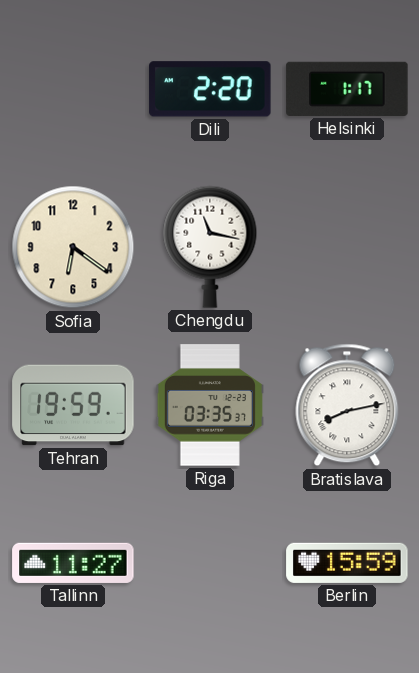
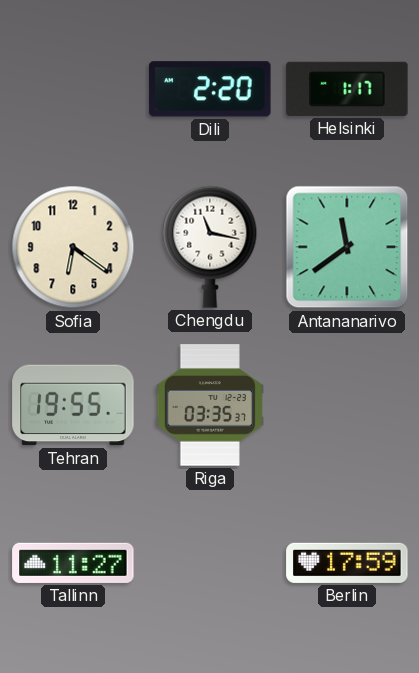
Antananarivo: none -> 11:39 (347, 247)
Tehran: 19:59 -> 19:55 (73, 405)
Bratislava: 8:13 -> none (347, 405)
Berlin: 15:59 -> 17:59 (347, 563)
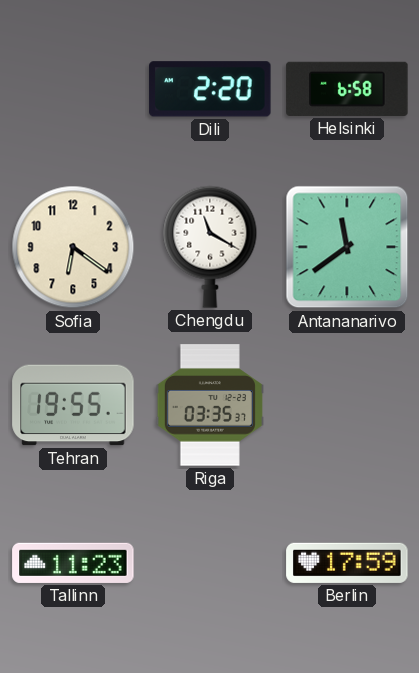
Helsinki: 1:17 -> 6:58 (347, 89)
Chengdu: 11:17 -> 11:20 (210, 247)
Tallinn: 11:27 -> 11:23 (73, 563)
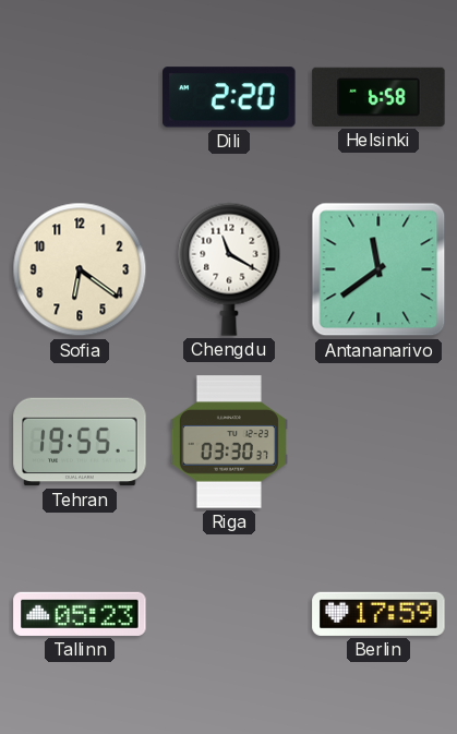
Riga: 03:35 -> 03:30 (229, 442)
Tallinn: 11:23 -> 05:23 (80, 614)
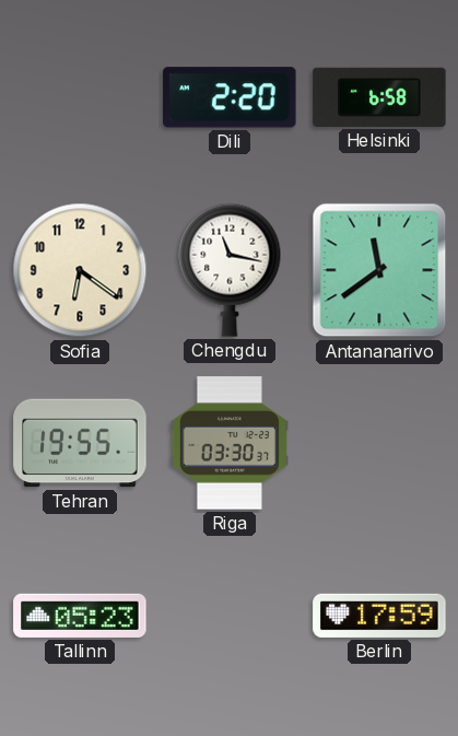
Chengdu: 11:20 -> 11:17 (230, 270)
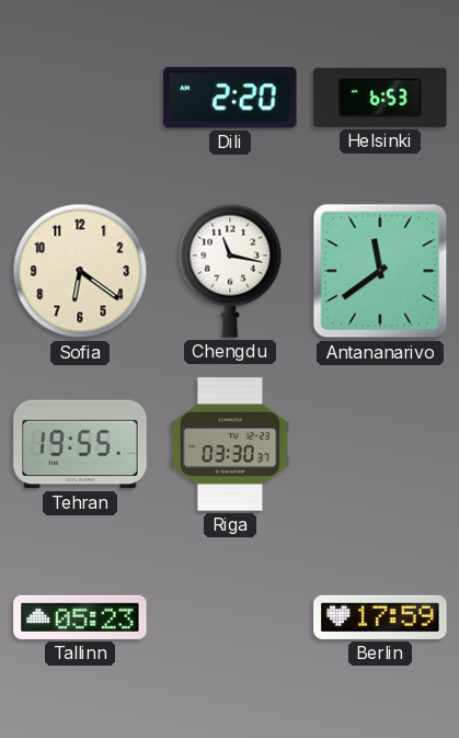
Helsinki: 6:58 -> 6:53 (380, 98)
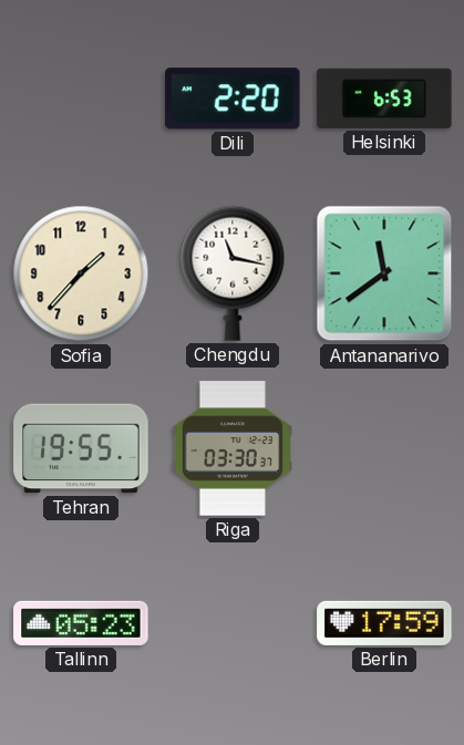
Sofia: 6:21 -> 1:37 (81, 273)
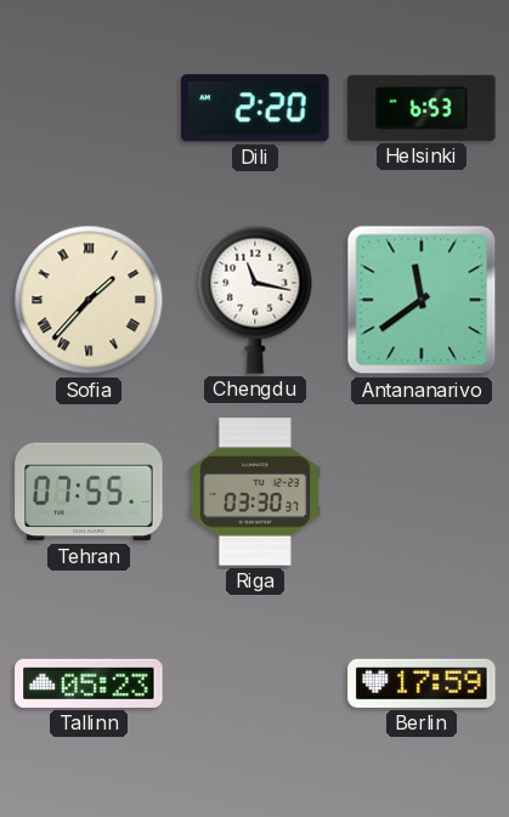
Sofia numerals: Arabic -> Roman (89, 300)
Tehran: 19:55 -> 07:55 (89, 492)
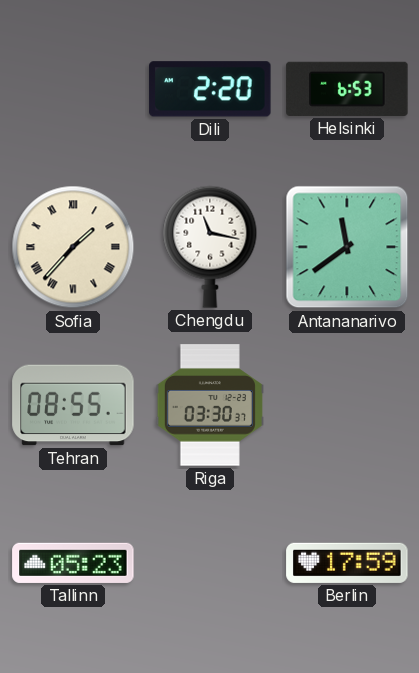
Tehran: 07:55 -> 08:55 (73, 405)
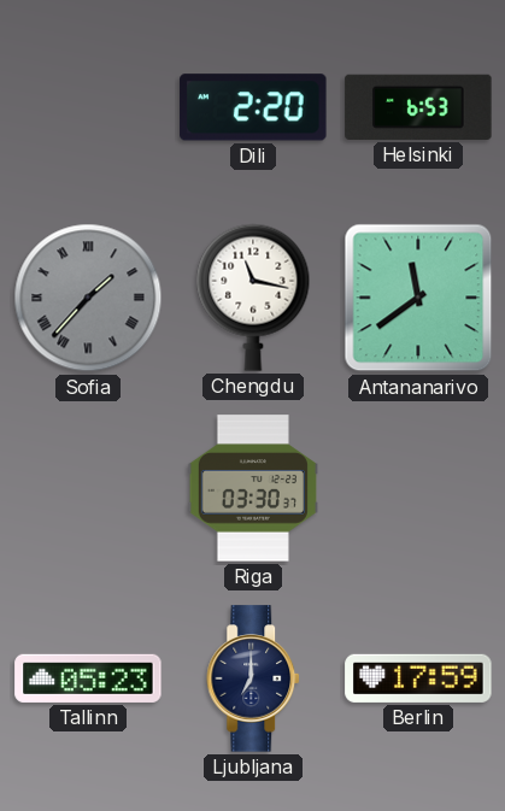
Sofia dial: cream -> grey (88, 298)
Tehran: 08:55 -> none (73, 405)
Ljubljana: none -> 7:00 (254, 678)
